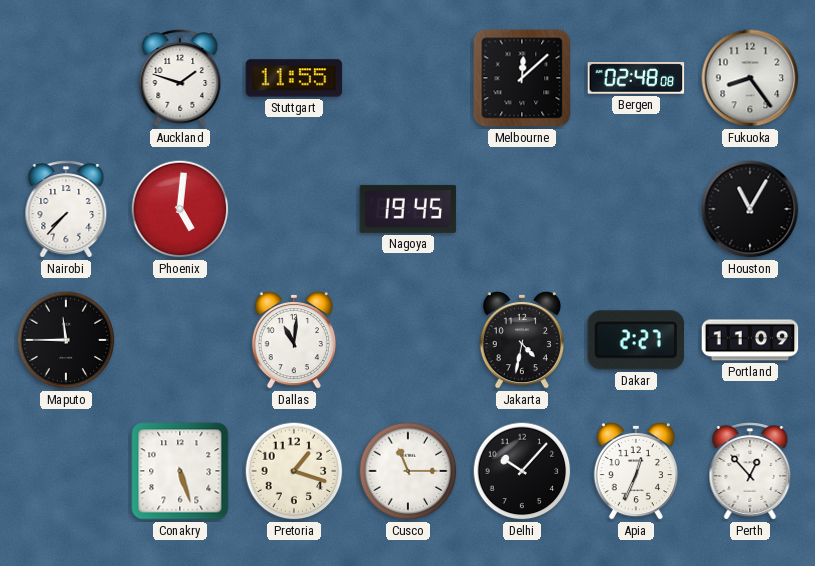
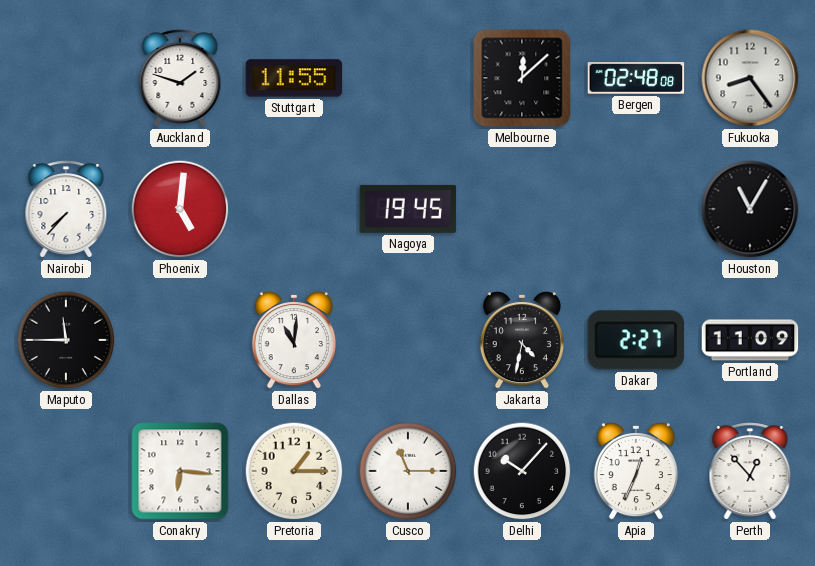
Conakry: 5:27 -> 6:16 (180, 471)
Pretoria: 1:18 -> 1:15 (294, 471)
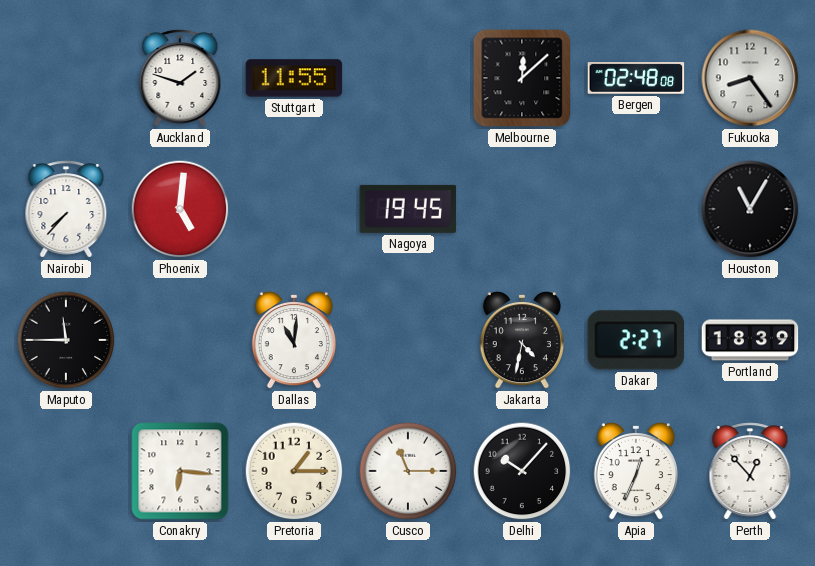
Portland: 11:09 -> 18:39 (750, 340)
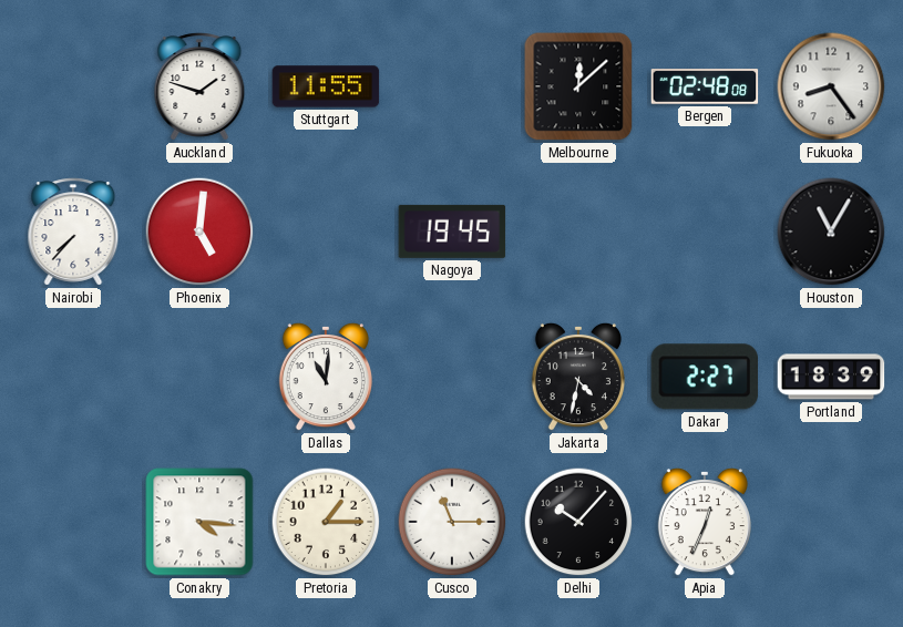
Maputo: 11:45 -> none (66, 340)
Conakry: 6:16 -> 4:16 (199, 522)
Perth: 12:53 -> none (750, 471)
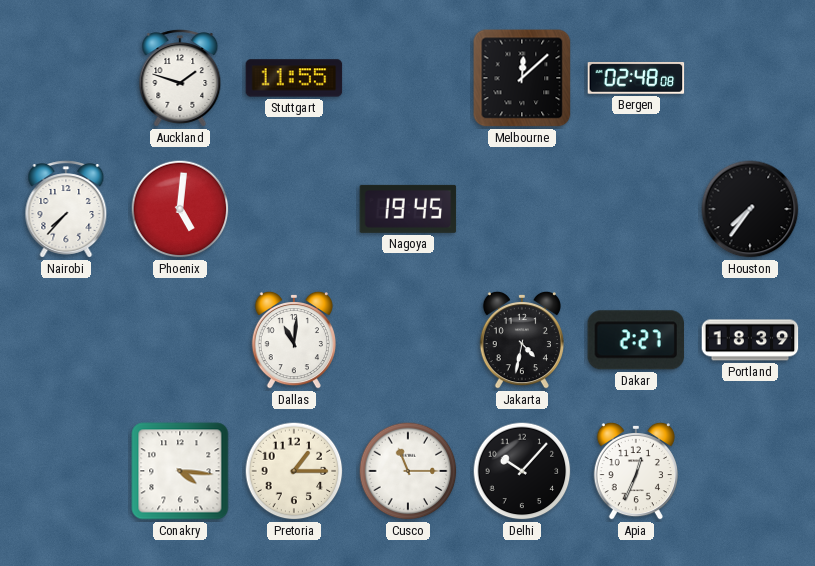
Fukuoka: 8:24 -> none (831, 86)
Houston: 11:05 -> 7:36 (750, 209)
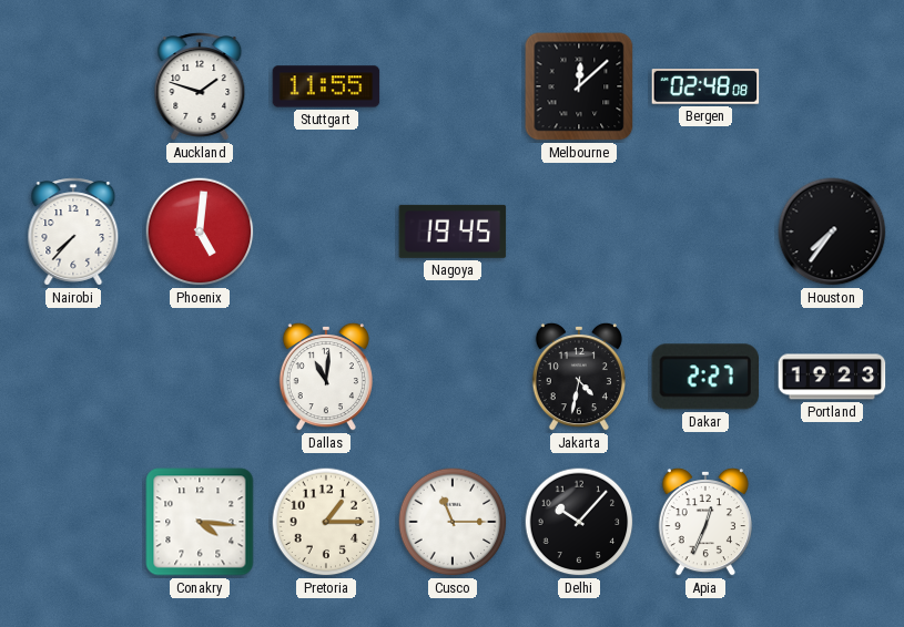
Portland: 18:39 -> 19:23 (832, 377)
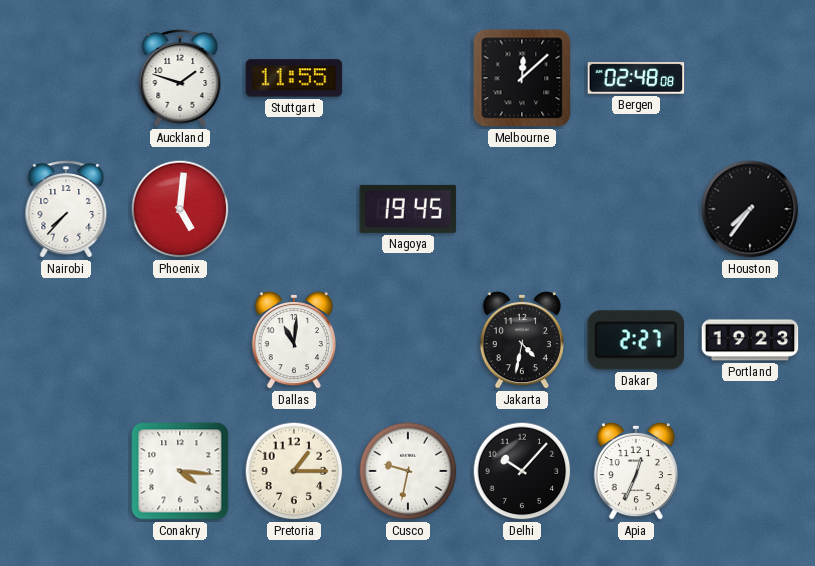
Cusco: 11:15 -> 9:32 (408, 471)
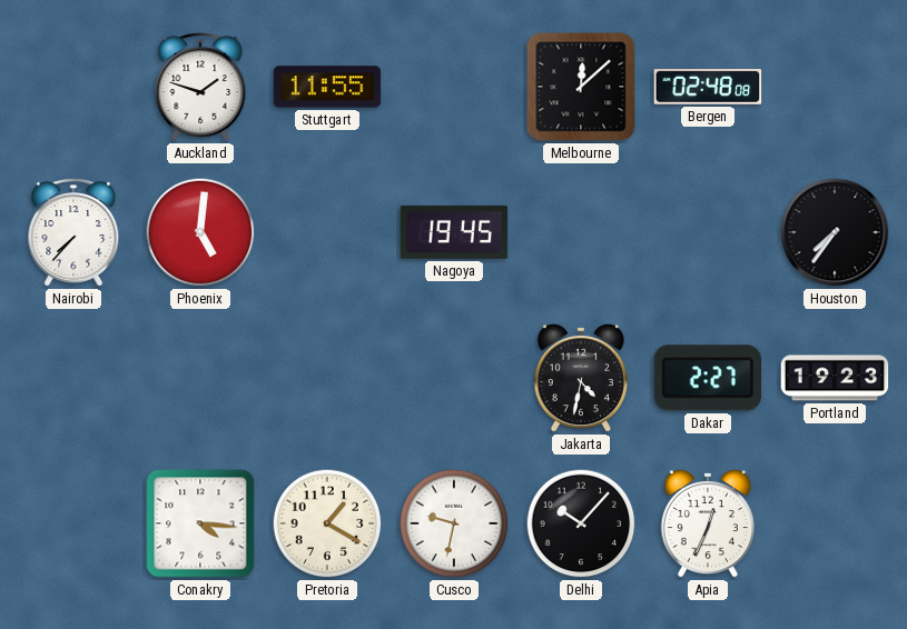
Dallas: 11:01 -> none (294, 340)
Pretoria: 1:15 -> 1:20 (327, 523)
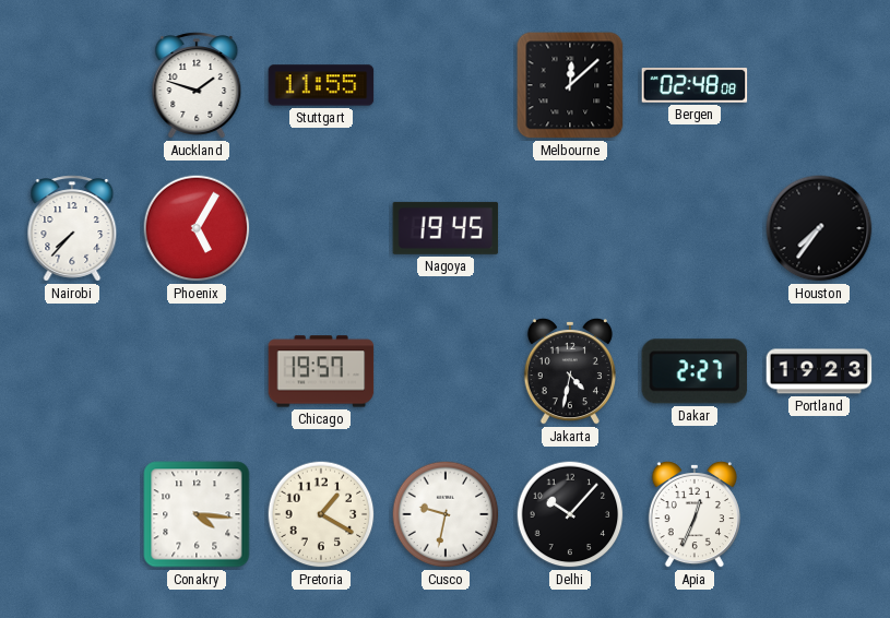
Phoenix: 5:01 -> 5:05 (197, 228)
Chicago: none -> 19:57 (321, 371)
